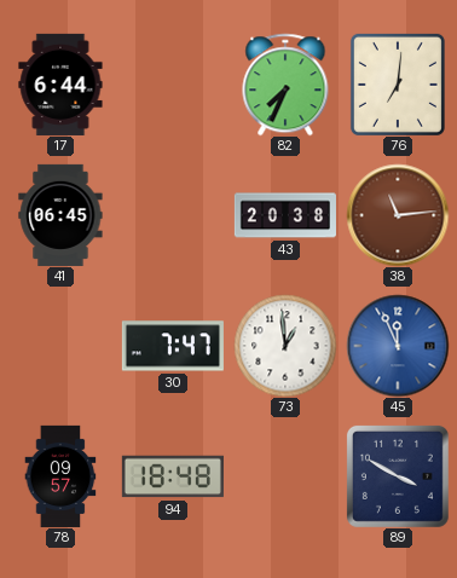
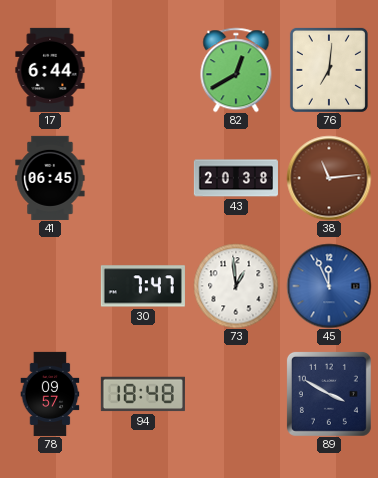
82: 7:34 -> 12:40 (236, 70)
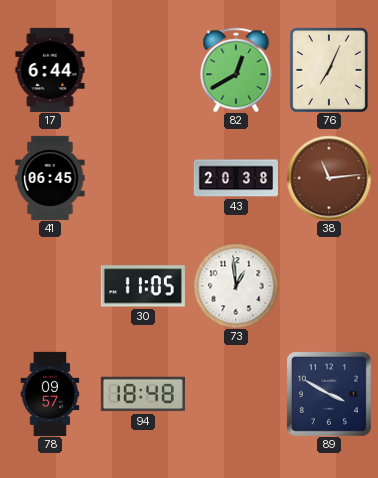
76: 7:01 -> 7:04 (329, 70)
30: 7:47 -> 11:05 (143, 286)
45: 11:56 -> none (329, 286)
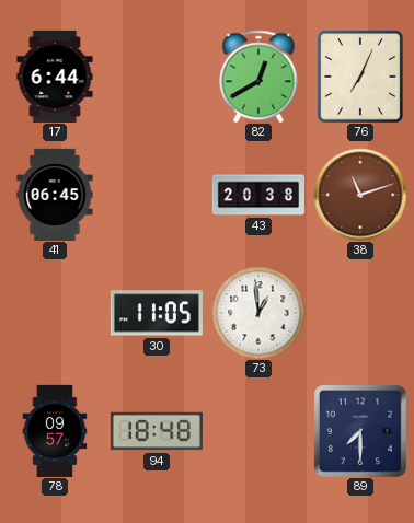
38: 11:14 -> 11:12 (360, 195)
89: 3:50 -> 7:30 (360, 431)
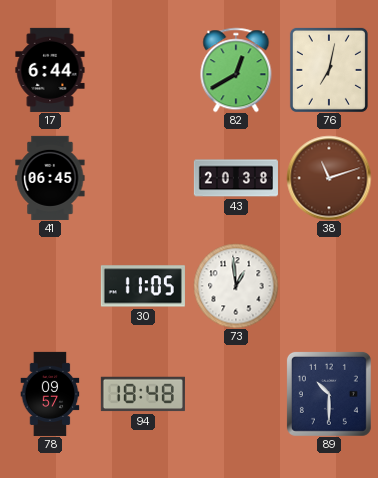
76: 7:04 -> 7:02 (329, 70)
89: 7:30 -> 10:30 (329, 394)
